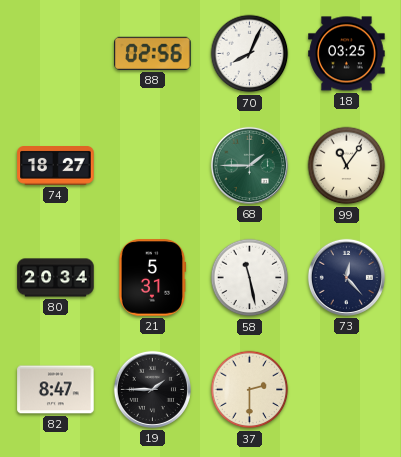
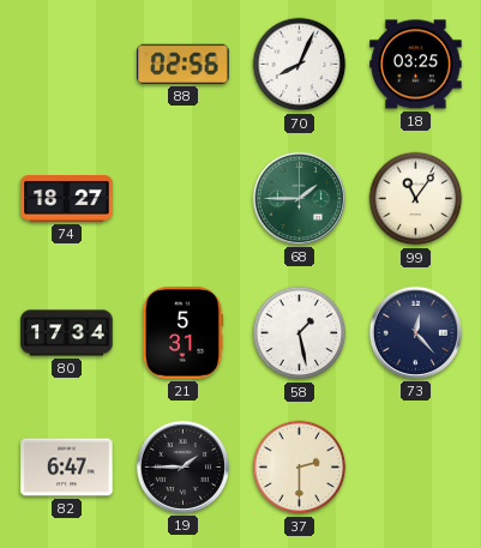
80: 20:34 -> 17:34 (67, 333)
58: 11:28 -> 1:28 (300, 333)
82: 8:47 -> 6:47 (67, 468)
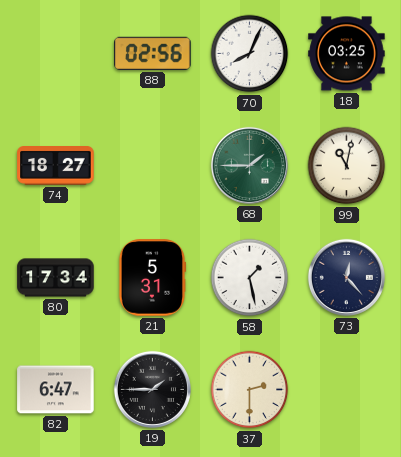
99: 11:06 -> 11:02 (347, 166)
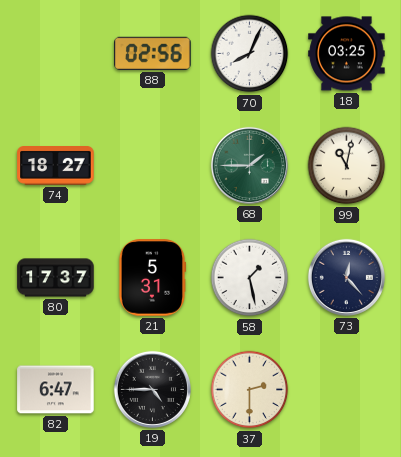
80: 17:34 -> 17:37 (56, 278)
19: 1:45 -> 4:45 (152, 389)
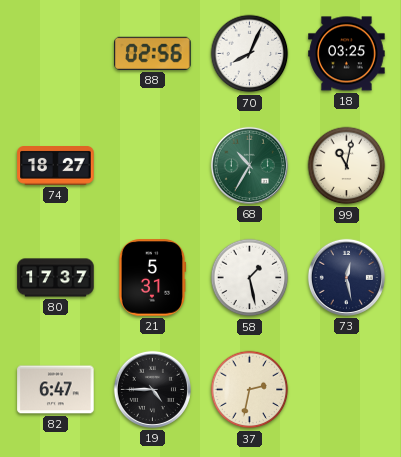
68: 1:45 -> 10:35 (249, 165)
73: 12:23 -> 12:28 (346, 277)
37: 2:30 -> 2:32 (250, 390)
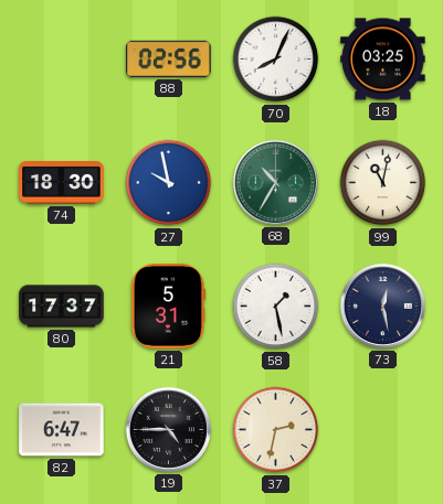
74: 18:27 -> 18:30 (62, 183)
27: none -> 9:58 (169, 183)
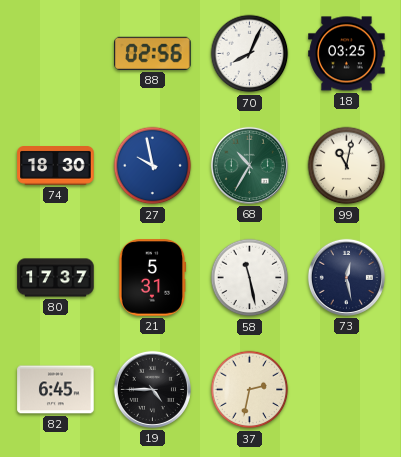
58: 1:28 -> 11:28 (250, 278)
82: 6:47 -> 6:45 (56, 390)
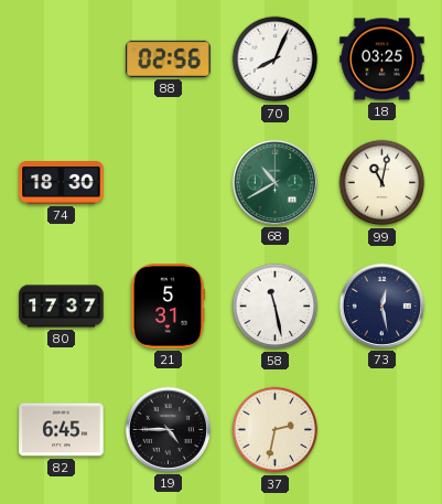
27: 9:58 -> none (153, 166)
68: 10:35 -> 10:40 (274, 182)
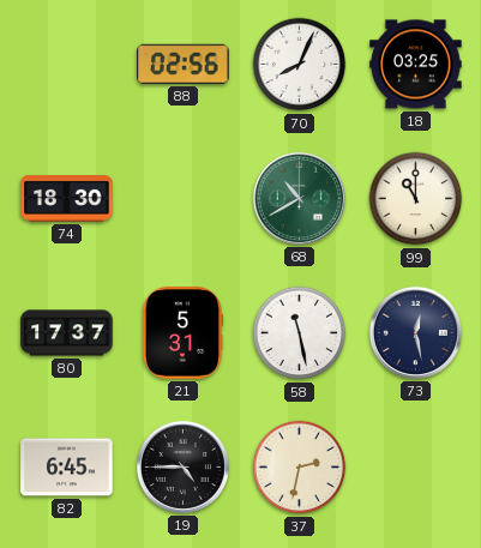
99: 11:02 -> 11:00 (416, 199)
